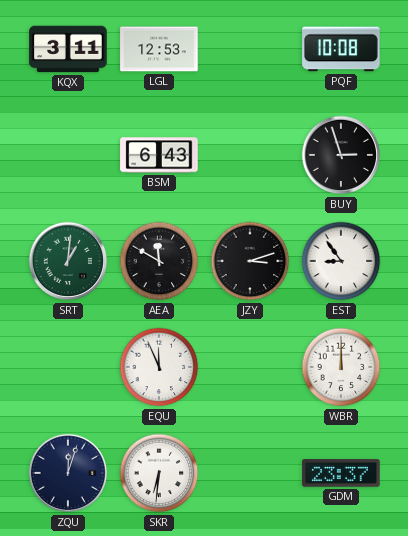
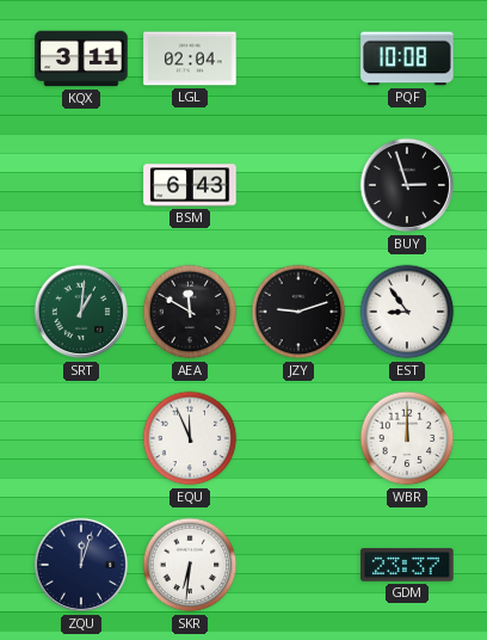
LGL: 12:53 -> 02:04 (190, 59)
JZY: 3:12 -> 9:12 (298, 312)
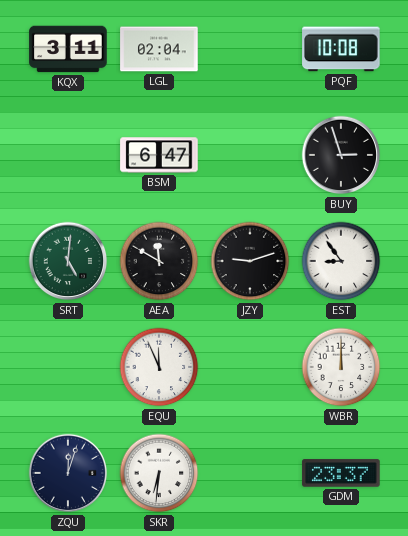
BSM: 6:43 -> 6:47 (159, 155)
SRT: 1:01 -> 5:01 (68, 261)
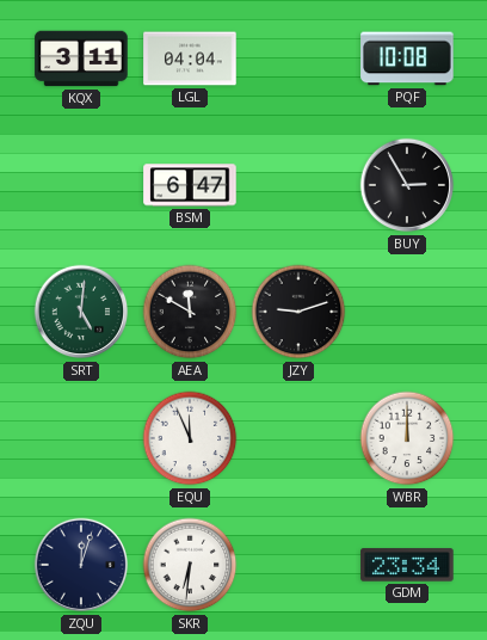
LGL: 02:04 -> 04:04 (190, 59)
BUY: 2:57 -> 2:55 (407, 185)
EST: 8:54 -> none (341, 261)
GDM: 23:37 -> 23:34 (407, 565)
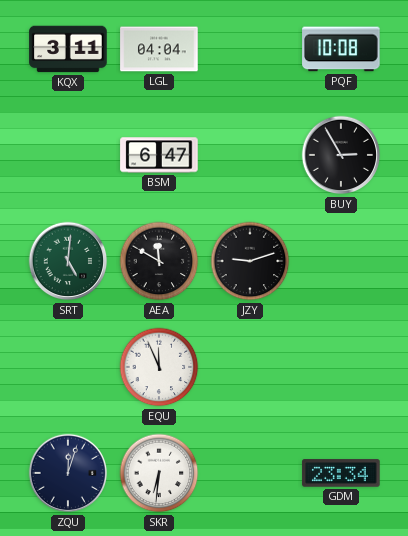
WBR: 12:00 -> none (407, 438)
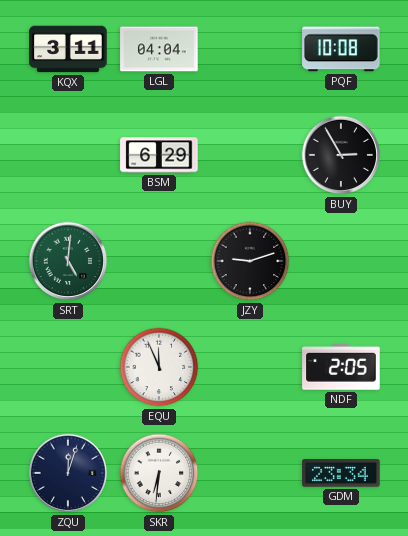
BSM: 6:47 -> 6:29 (159, 155)
AEA: 11:50 -> none (159, 261)
NDF: none -> 2:05 (341, 367)
